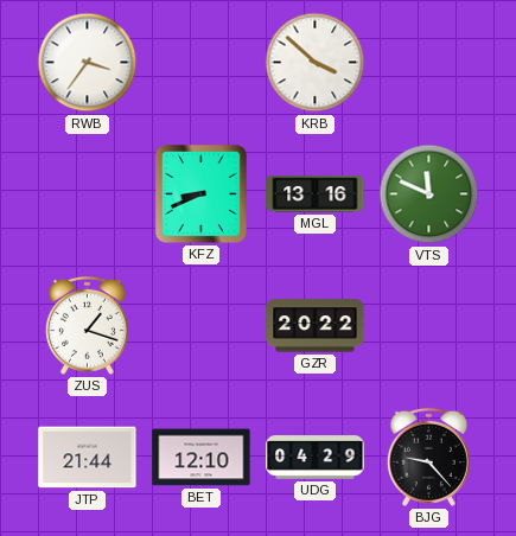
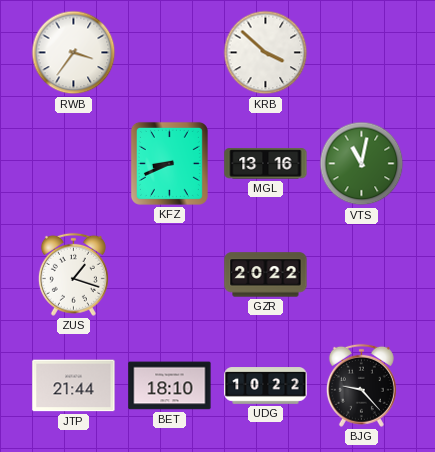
VTS: 11:49 -> 11:02 (362, 164)
BET: 12:10 -> 18:10 (170, 386)
UDG: 04:29 -> 10:22 (266, 386)
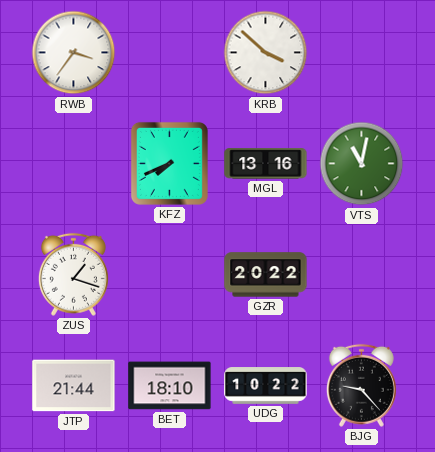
KFZ: 8:41 -> 7:41 (169, 163)
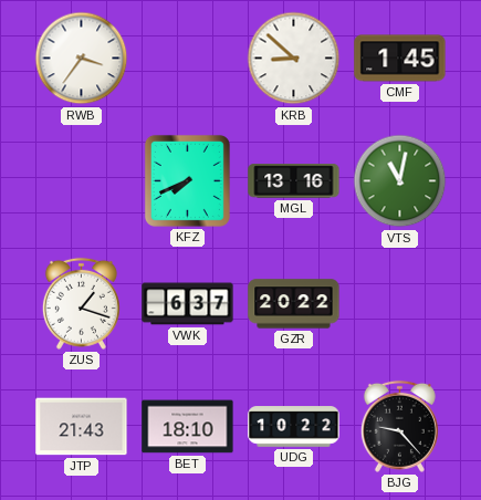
KRB: 3:52 -> 8:52 (294, 59)
CMF: none -> 1:45 (400, 59)
VWK: none -> 6:37 (188, 304)
JTP: 21:44 -> 21:43 (82, 427)
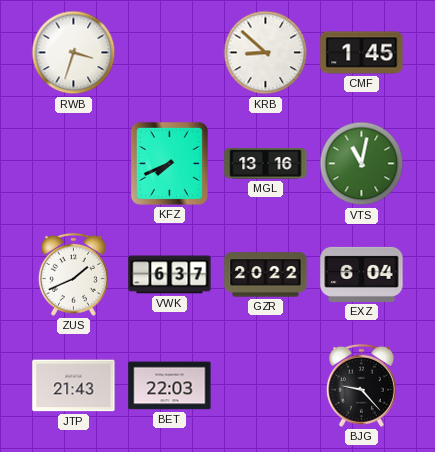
RWB: 3:36 -> 3:33 (74, 53)
ZUS: 1:18 -> 1:41 (73, 274)
EXZ: none -> 6:04 (362, 274)
BET: 18:10 -> 22:03 (170, 386)
UDG: 10:22 -> none (294, 427)
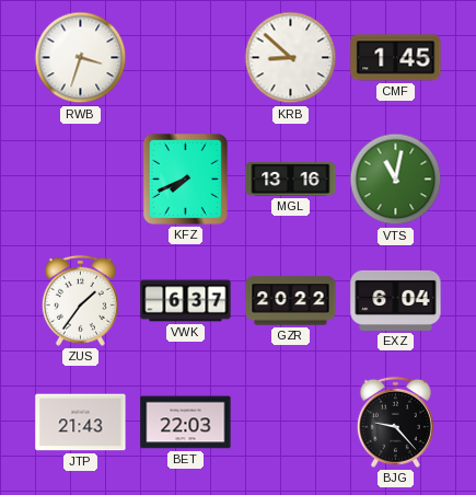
ZUS: 1:41 -> 1:36 (80, 300)
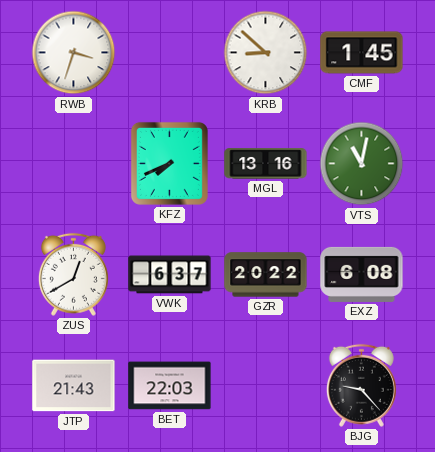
ZUS: 1:36 -> 12:40 (73, 274)
EXZ: 6:04 -> 6:08 (362, 274)
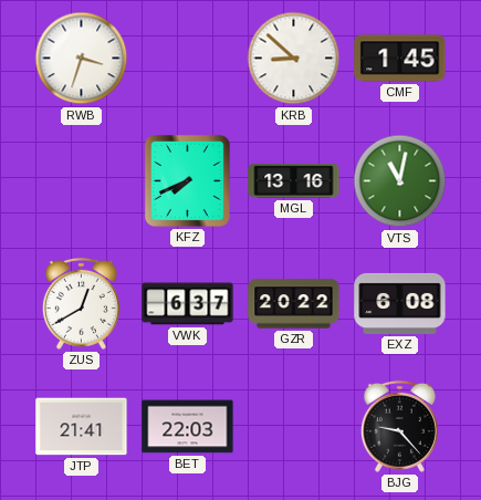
JTP: 21:43 -> 21:41 (82, 427)
